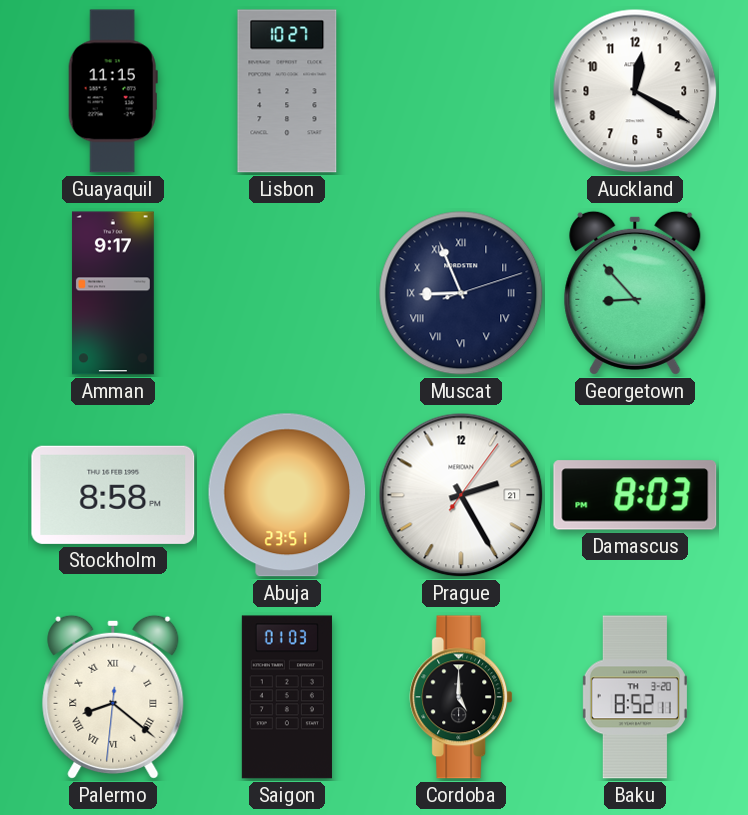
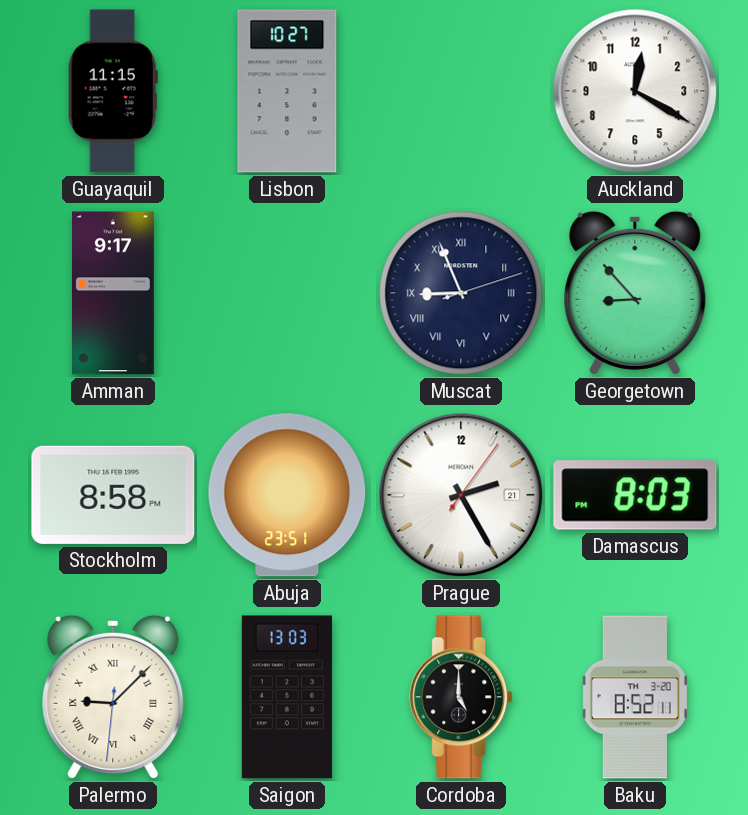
Palermo: 8:21 -> 9:07 (113, 697)
Saigon: 01:03 -> 13:03 (287, 697)
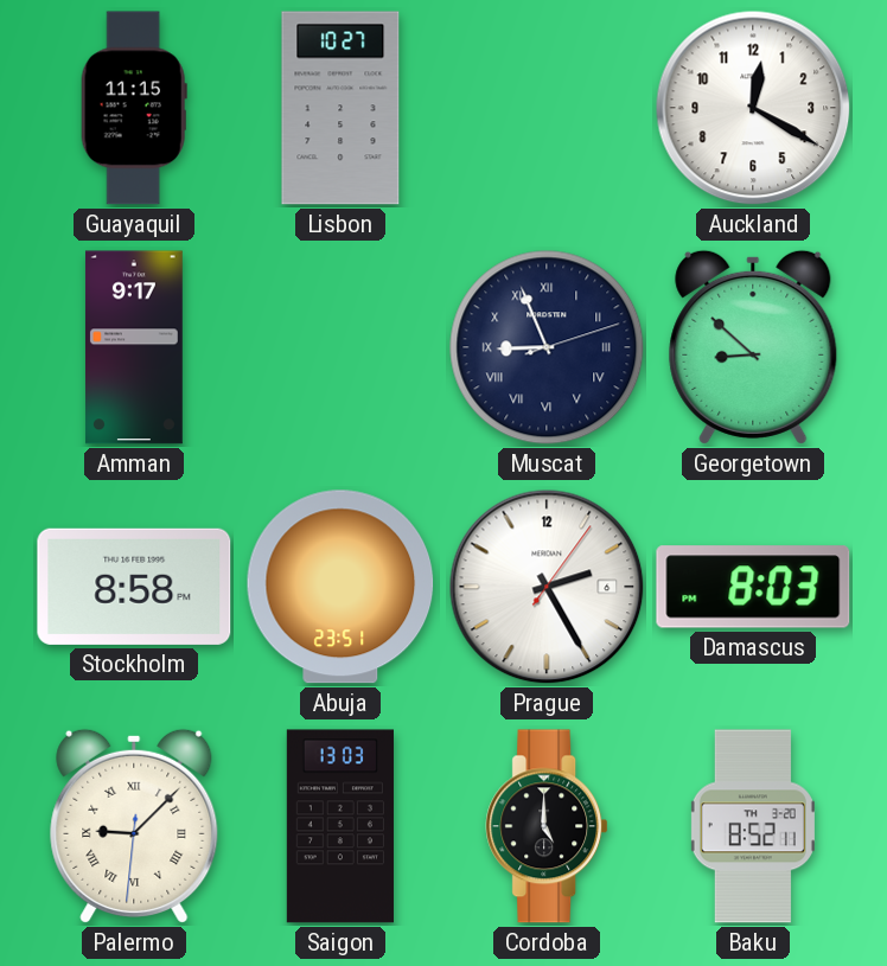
Georgetown: 8:53 -> 8:52 (753, 347)
Prague date: 21 -> 6 (547, 587)
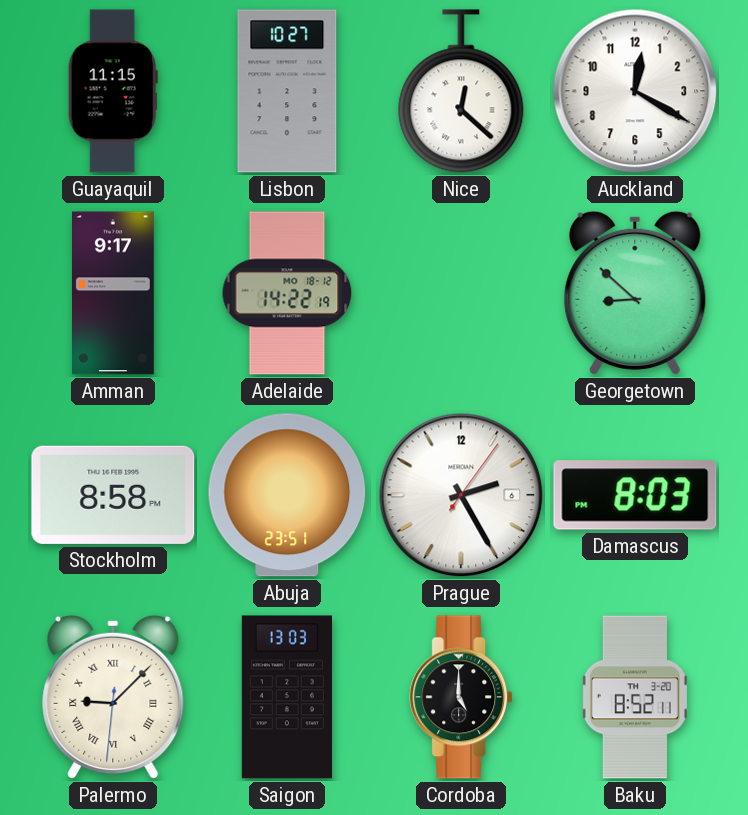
Nice: none -> 12:22 (461, 91)
Adelaide: none -> 14:22 (287, 293)
Muscat: 8:56 -> none (547, 347)
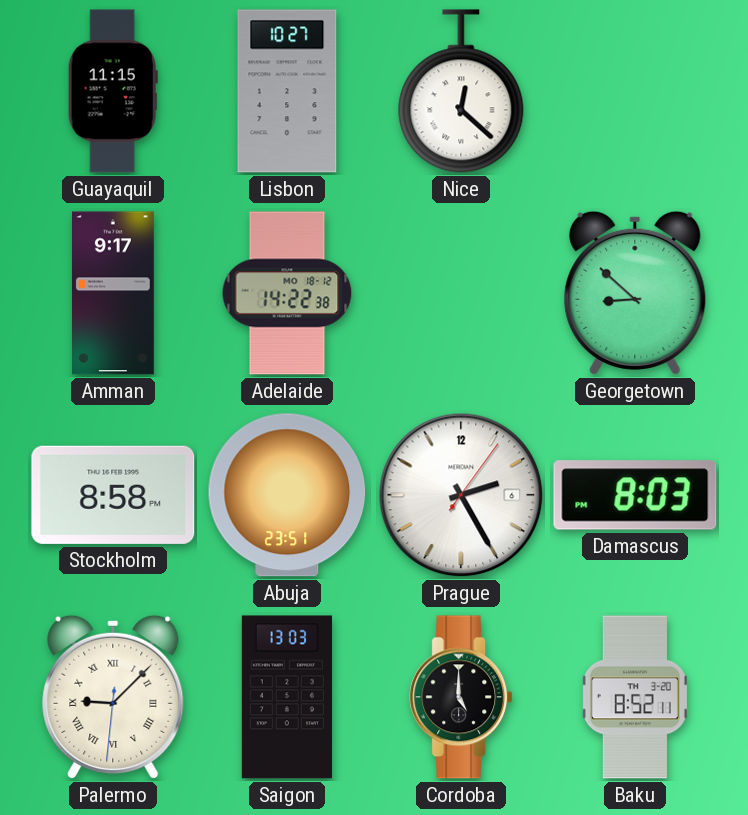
Auckland: 12:20 -> none (635, 91)
Adelaide: 14:22:19 -> 14:22:38 (287, 293)
